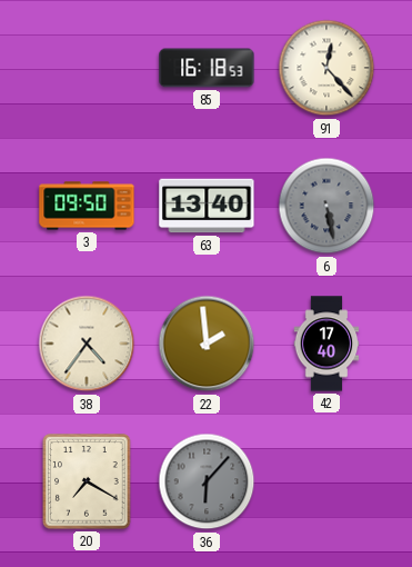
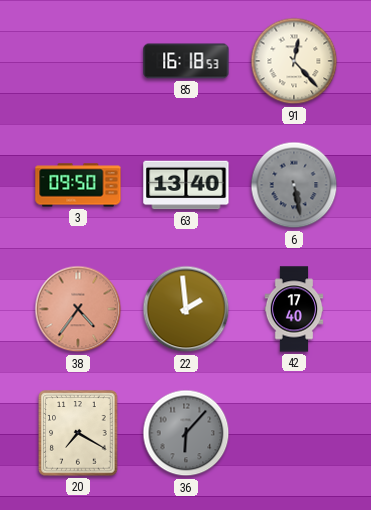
38 dial: cream -> salmon (78, 309)
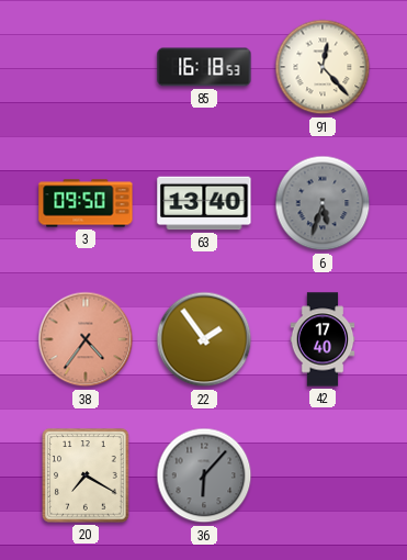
6: 5:28 -> 5:33 (323, 203)
22: 1:59 -> 1:54 (204, 339)
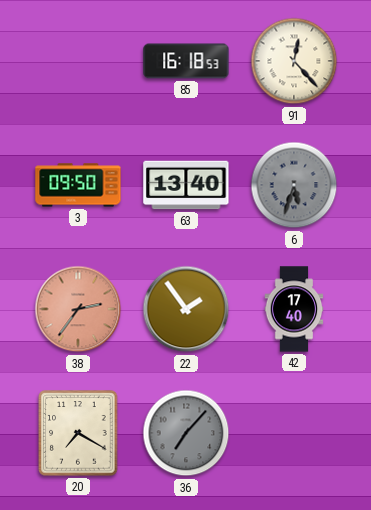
38: 4:36 -> 2:36 (78, 309)
36: 6:07 -> 7:07 (186, 433)
